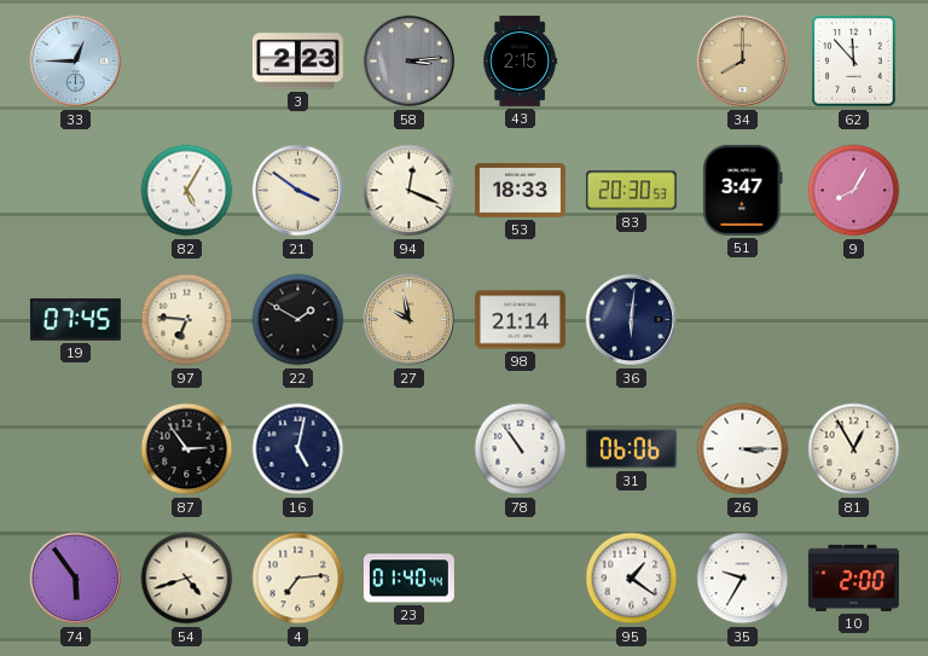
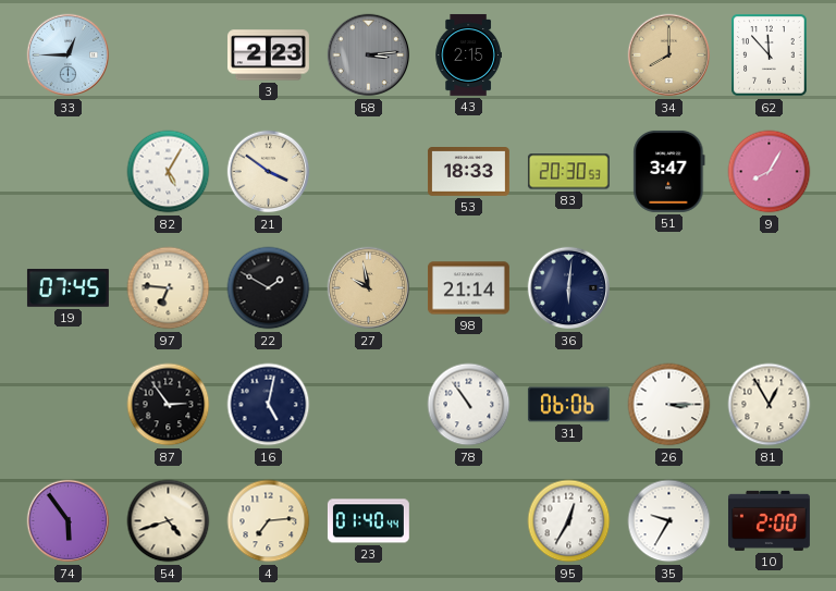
94: 12:19 -> none (410, 191)
95: 1:21 -> 12:35 (569, 521)
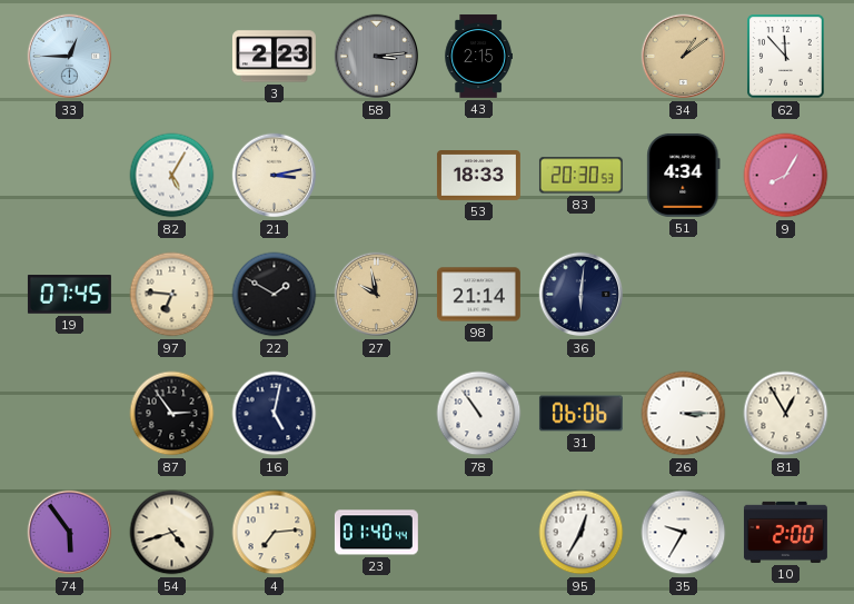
34: 8:00 -> 1:09 (684, 57)
21: 3:51 -> 3:13 (275, 176)
51: 3:47 -> 4:34 (684, 175)
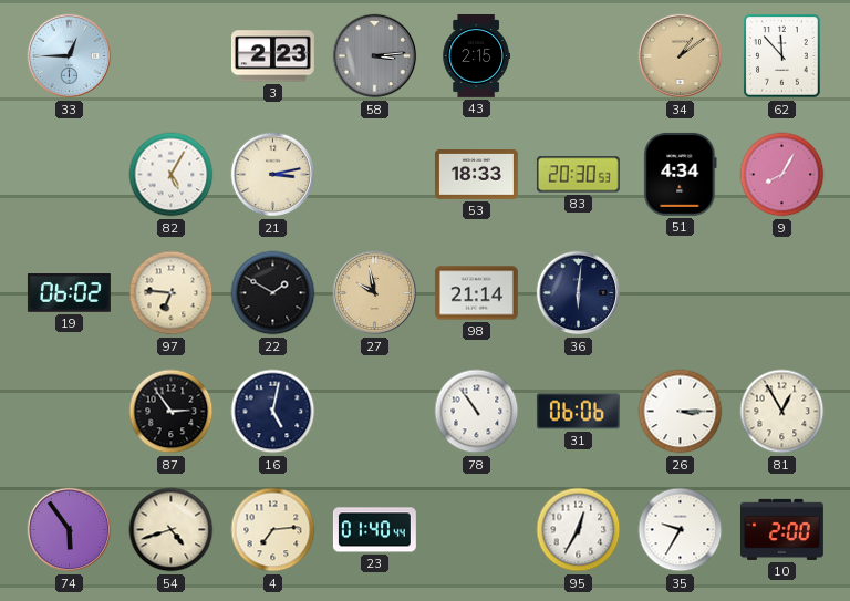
19: 07:45 -> 06:02 (69, 293)
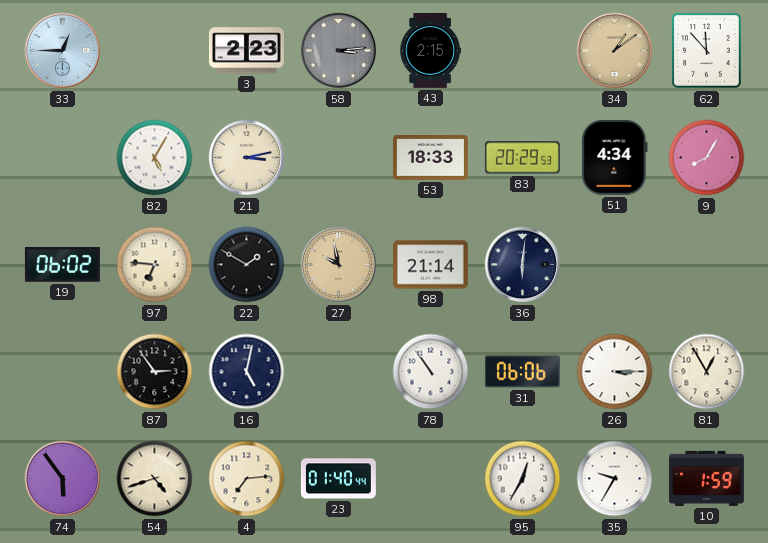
83: 20:30 -> 20:29 (522, 158)
10: 2:00 -> 1:59 (706, 478)
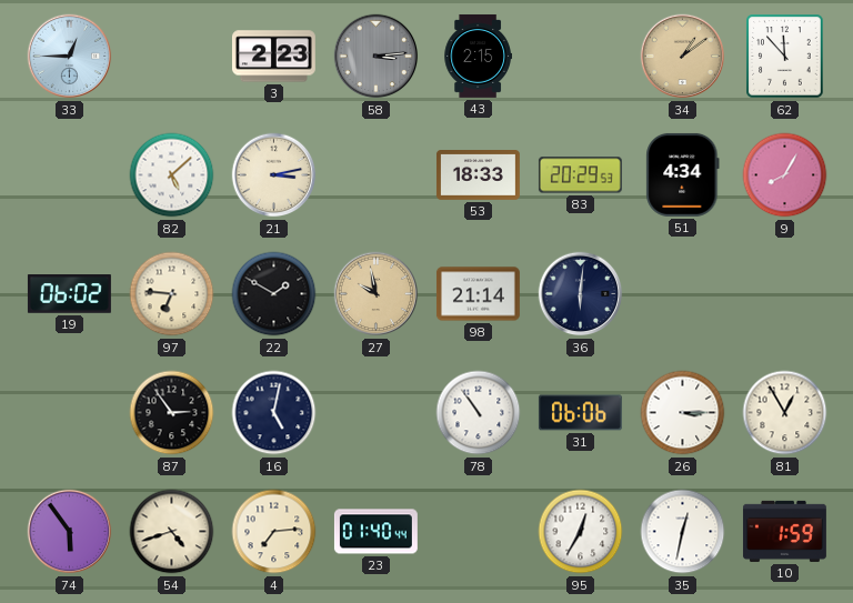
82: 5:05 -> 5:08 (172, 175)
35: 9:35 -> 12:32 (683, 532)
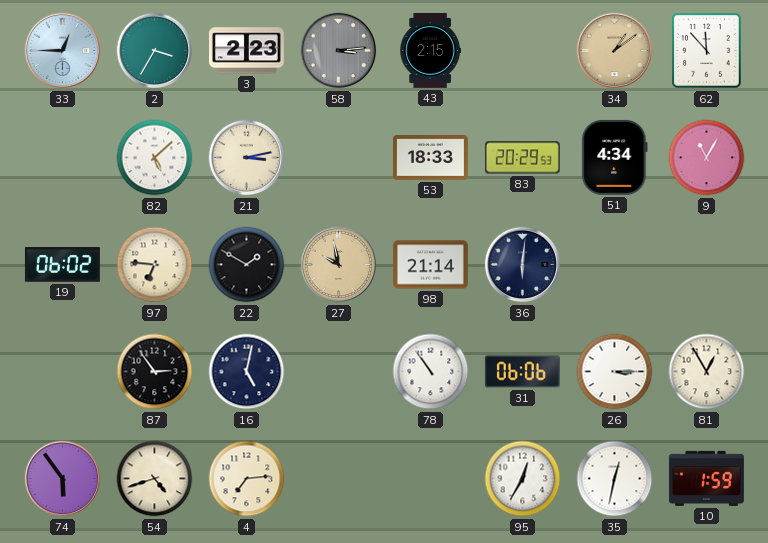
2: none -> 3:35 (155, 51)
9: 8:05 -> 11:05 (707, 158)
23: 01:40 -> none (375, 532)
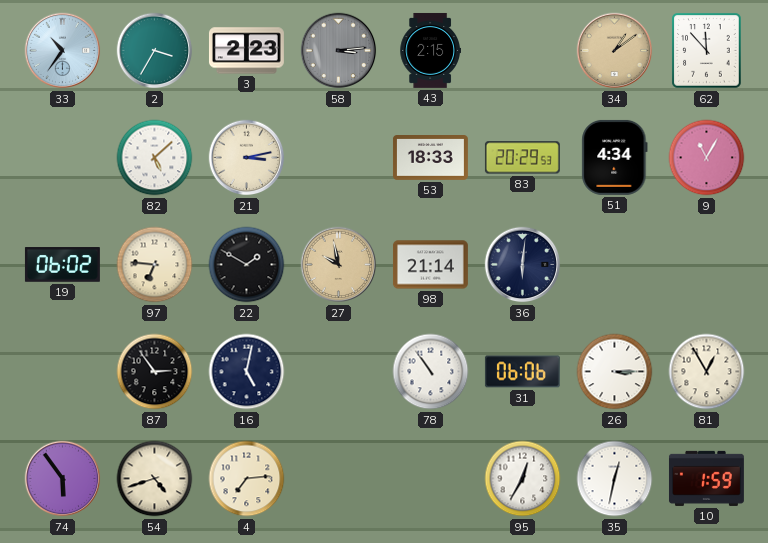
33: 12:45 -> 10:36 (63, 51)
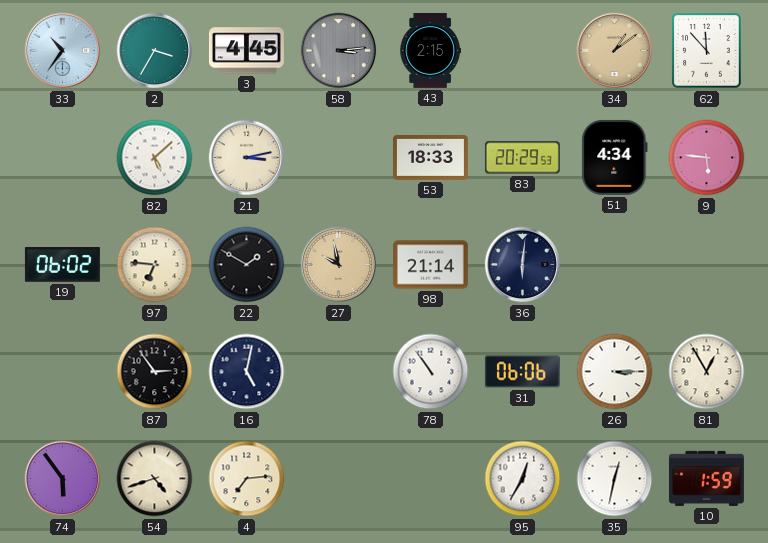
3: 2:23 -> 4:45 (246, 51)
9: 11:05 -> 5:46 (707, 158)
